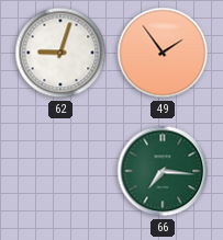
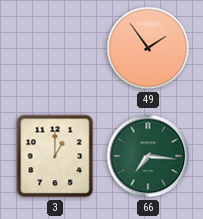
62: 9:03 -> none (60, 53)
3: none -> 1:00 (55, 156)
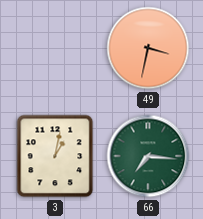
49: 1:54 -> 3:32 (148, 48)
3: 1:00 -> 1:02 (55, 156)
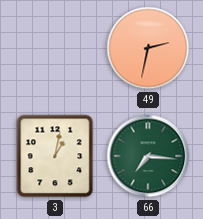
49: 3:32 -> 2:32 (148, 48)
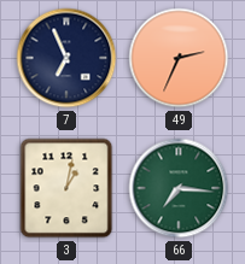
7: none -> 6:56 (66, 58)
49: 2:32 -> 2:34 (179, 58)
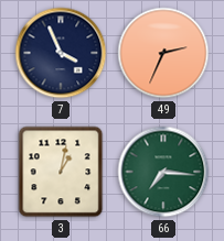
7: 6:56 -> 3:56 (61, 53)
